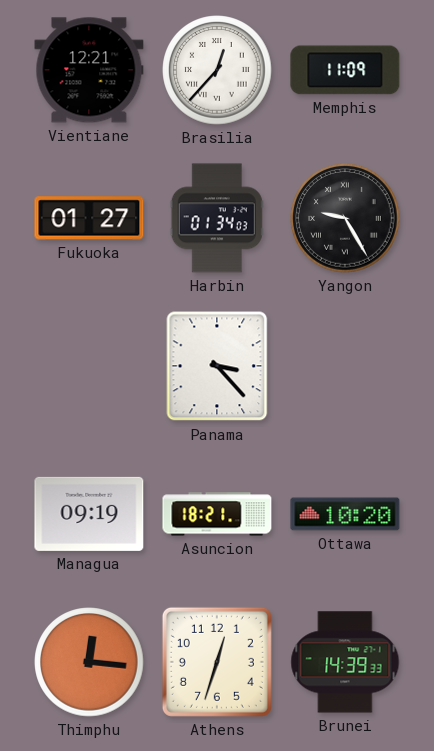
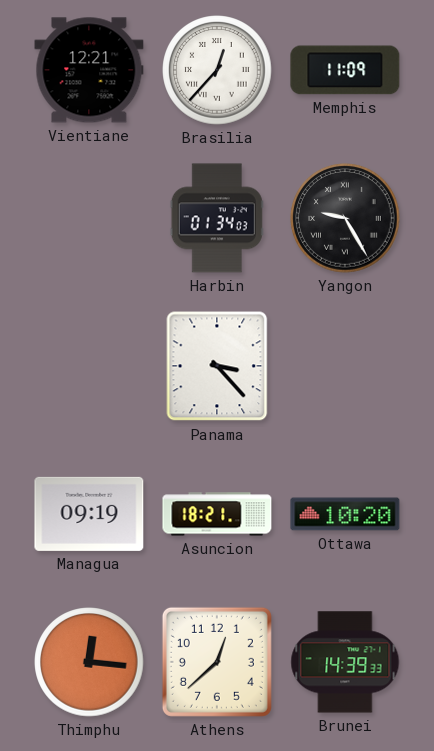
Fukuoka: 01:27 -> none (89, 218)
Athens: 12:33 -> 12:38 (217, 662)
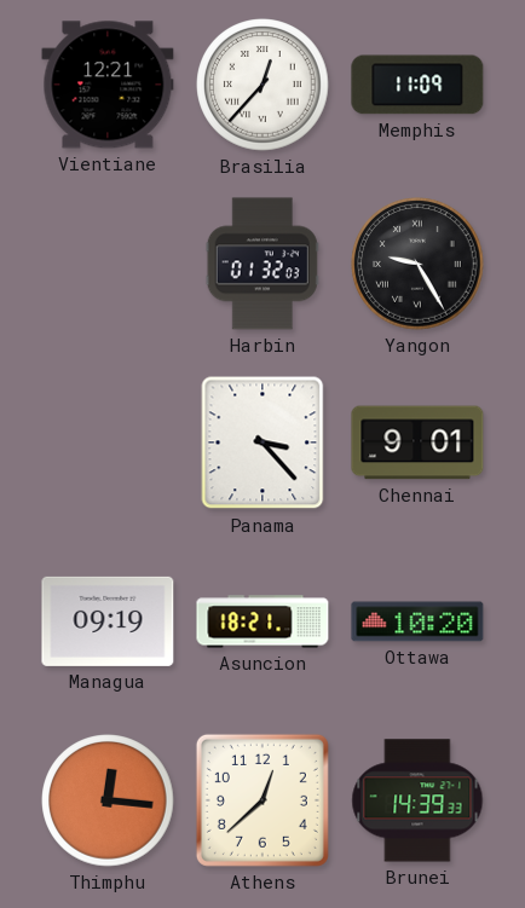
Harbin: 01:34 -> 01:32 (262, 264)
Chennai: none -> 9:01 (417, 443)
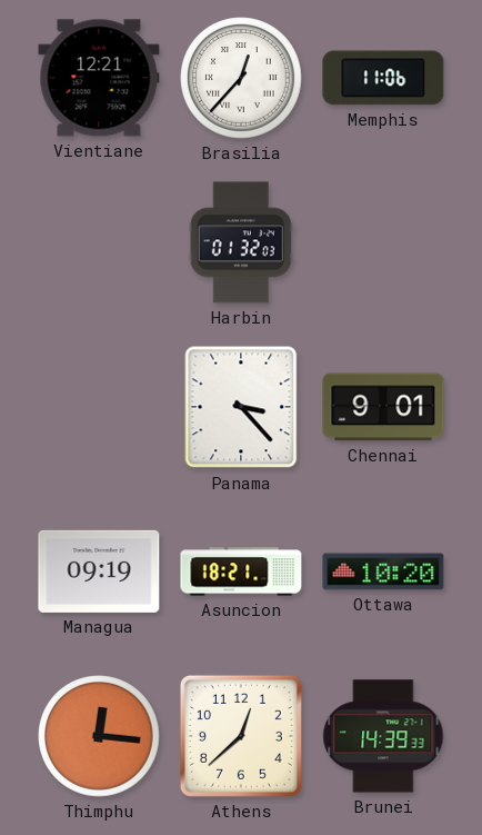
Memphis: 11:09 -> 11:06 (383, 78)
Yangon: 9:25 -> none (417, 264)
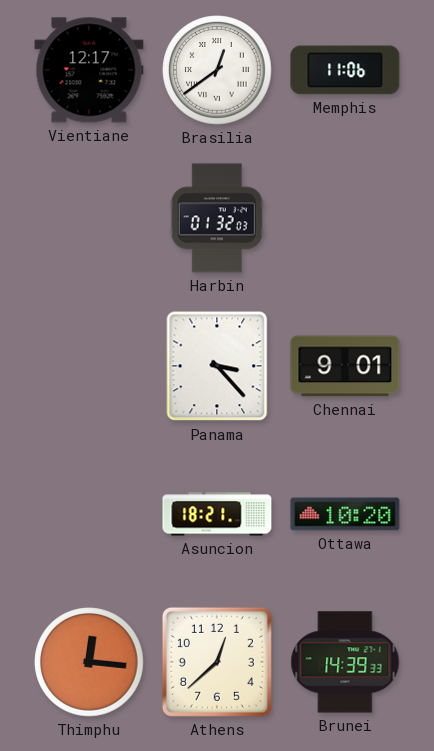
Vientiane: 12:21 -> 12:17 (89, 70)
Brasilia: 12:37 -> 12:39 (217, 70)
Managua: 09:19 -> none (99, 571)
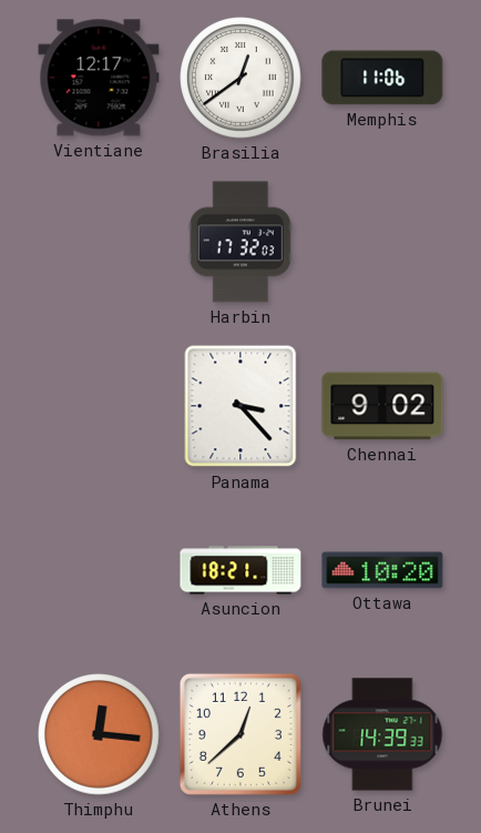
Harbin: 01:32 -> 17:32 (240, 242)
Chennai: 9:01 -> 9:02 (382, 406)
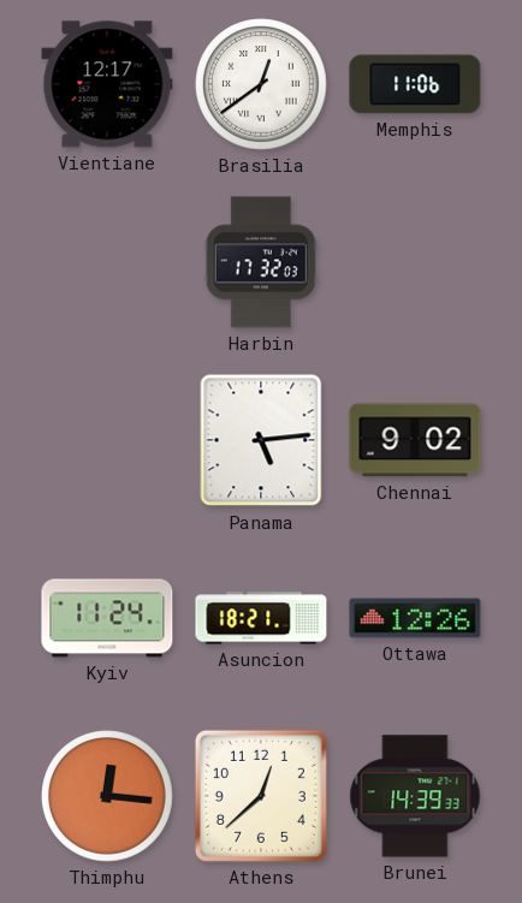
Panama: 3:23 -> 5:14 (261, 440)
Kyiv: none -> 11:24 (107, 618)
Ottawa: 10:20 -> 12:26 (415, 618)
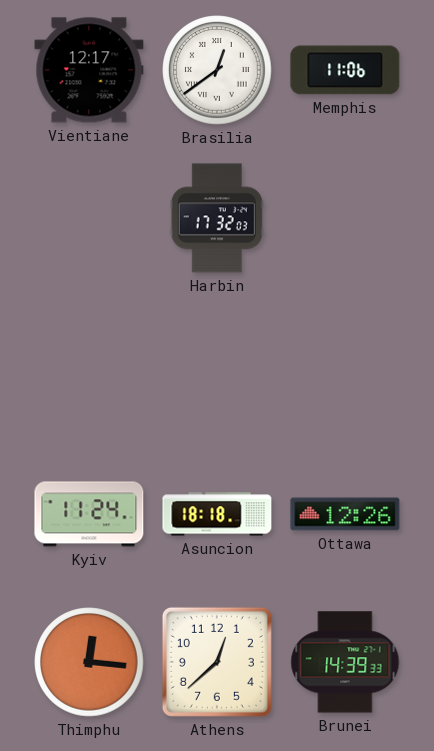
Panama: 5:14 -> none (261, 440)
Chennai: 9:02 -> none (415, 440)
Asuncion: 18:21 -> 18:18 (217, 514)
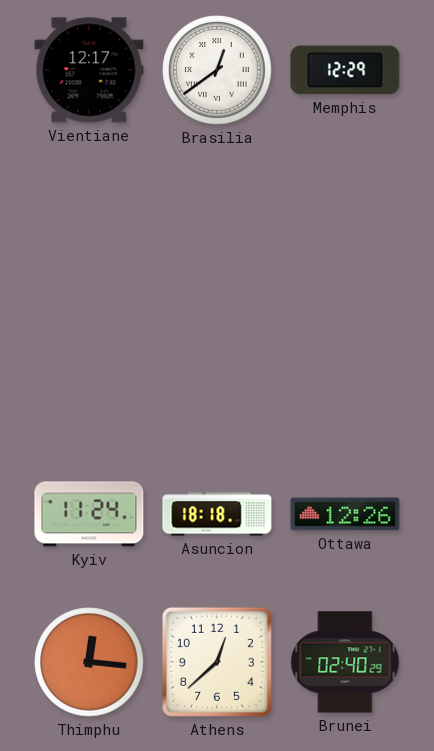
Memphis: 11:06 -> 12:29 (345, 70)
Harbin: 17:32 -> none (217, 218)
Brunei: 14:39 -> 02:40 (345, 662)
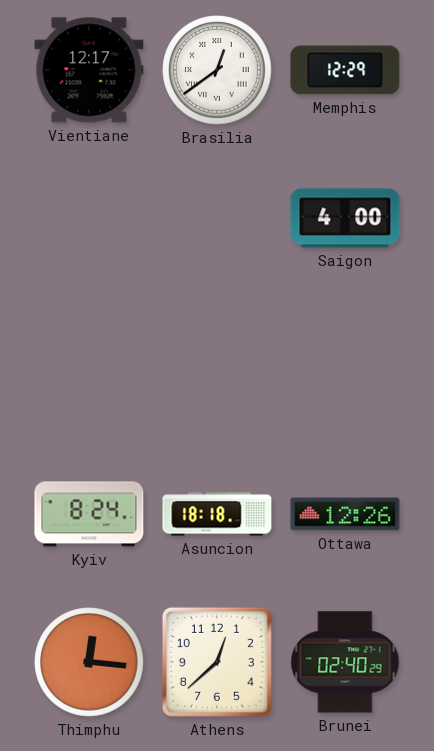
Saigon: none -> 4:00 (345, 218)
Kyiv: 11:24 -> 8:24 (89, 514)
